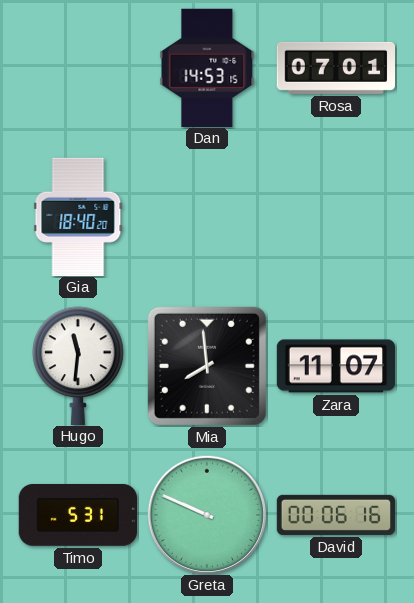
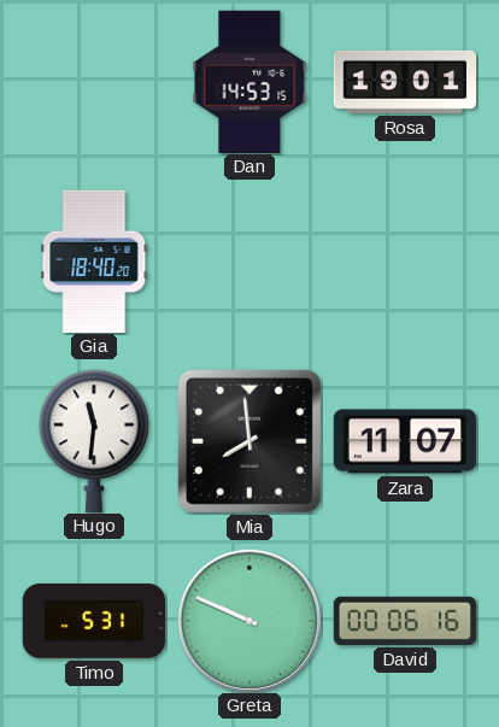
Rosa: 07:01 -> 19:01 (404, 82)
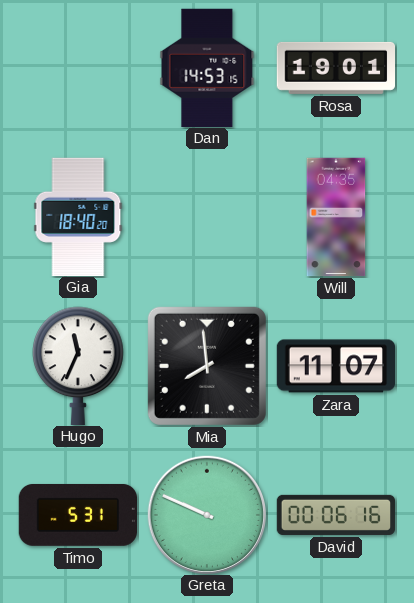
Will: none -> 04:35 (336, 217)
Hugo: 11:31 -> 11:34 (78, 365)
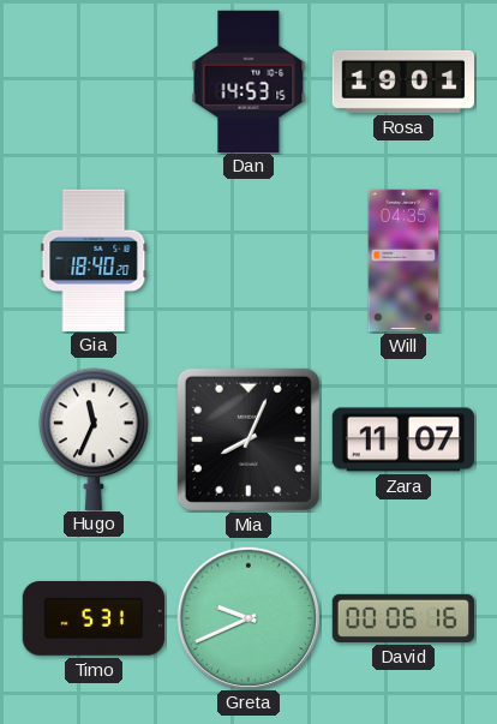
Mia: 7:59 -> 8:04 (248, 439)
Greta: 9:49 -> 9:41 (247, 617)
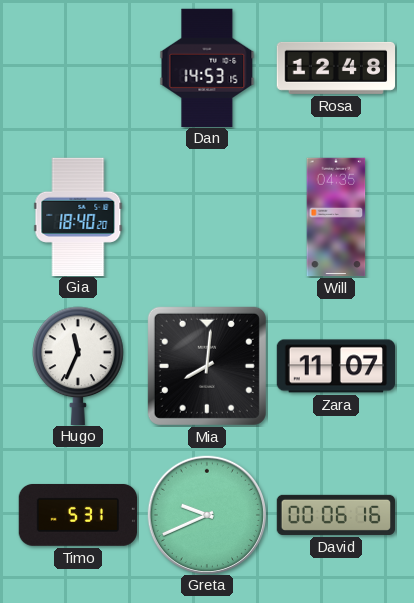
Rosa: 19:01 -> 12:48 (335, 68)
Mia: 8:04 -> 8:01 (207, 366)
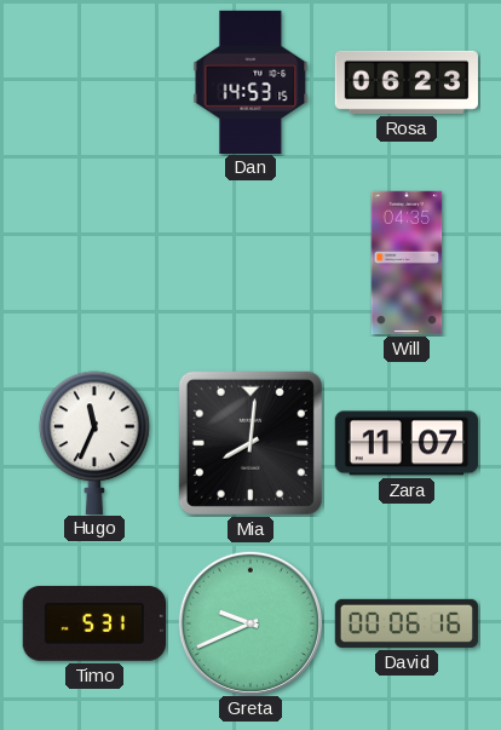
Rosa: 12:48 -> 06:23 (405, 82)
Gia: 18:40 -> none (78, 216)
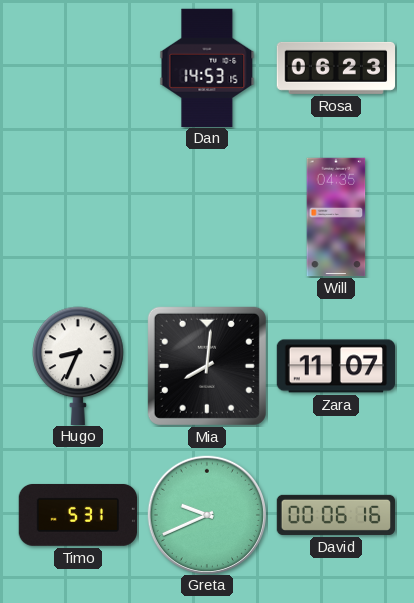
Hugo: 11:34 -> 8:34 (78, 365)
